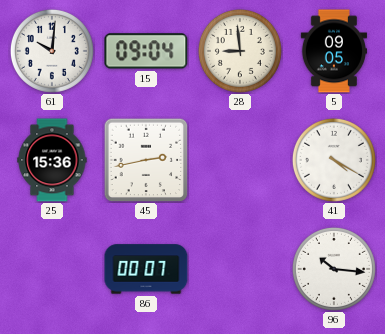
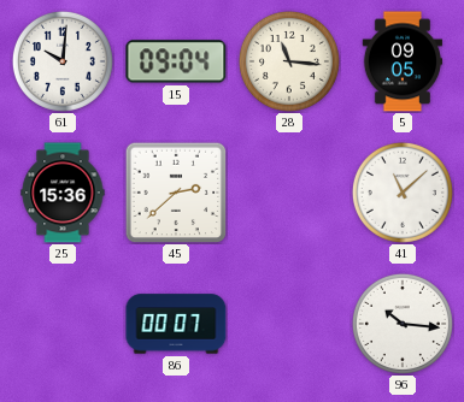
28: 8:59 -> 11:16 (289, 61)
45: 2:43 -> 2:38 (176, 193)
41: 4:20 -> 11:08 (403, 193)
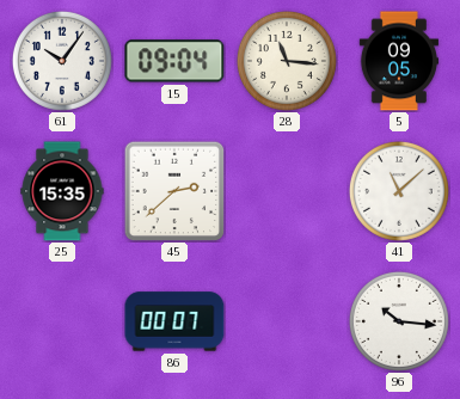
61: 10:01 -> 10:06 (62, 61)
25: 15:36 -> 15:35 (62, 191)
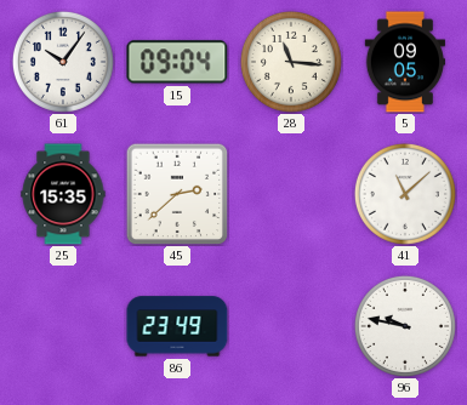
86: 00:07 -> 23:49 (177, 326)
96: 10:16 -> 9:47 (405, 326)
